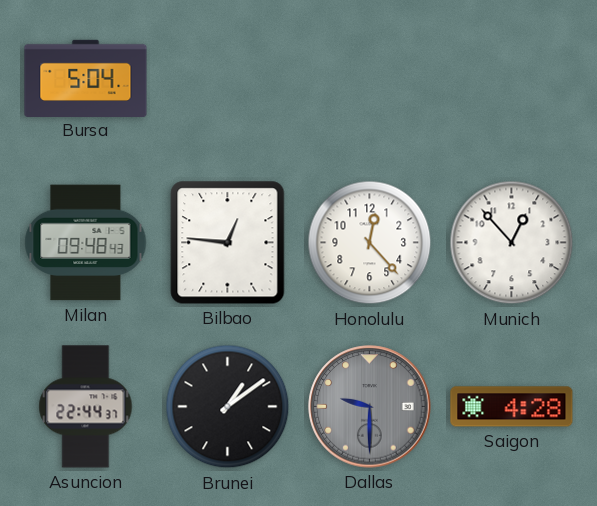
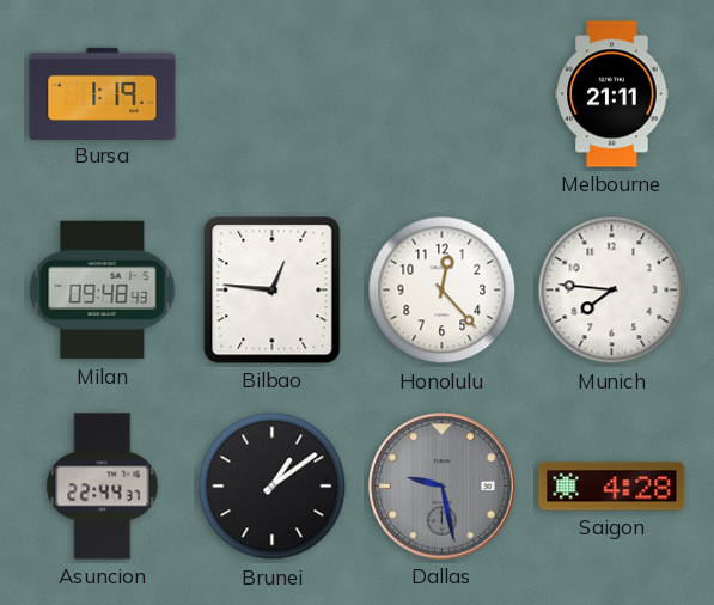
Bursa: 5:04 -> 1:19 (103, 93)
Melbourne: none -> 21:11 (612, 94)
Munich: 12:53 -> 7:46 (612, 291)
Dallas: 9:30 -> 9:28 (443, 487)
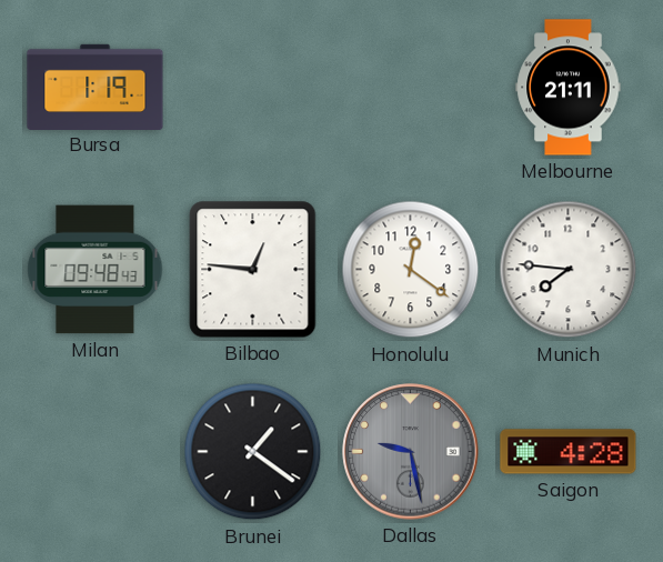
Honolulu: 12:23 -> 12:21 (411, 270)
Asuncion: 22:44 -> none (103, 487)
Brunei: 1:09 -> 1:21 (253, 452)
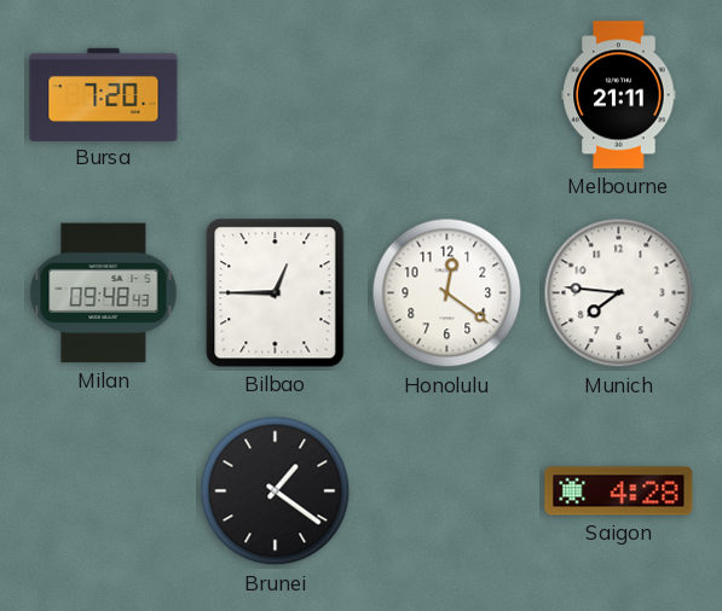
Bursa: 1:19 -> 7:20 (104, 94)
Bilbao: 12:46 -> 12:45 (276, 293)
Dallas: 9:28 -> none (411, 452)
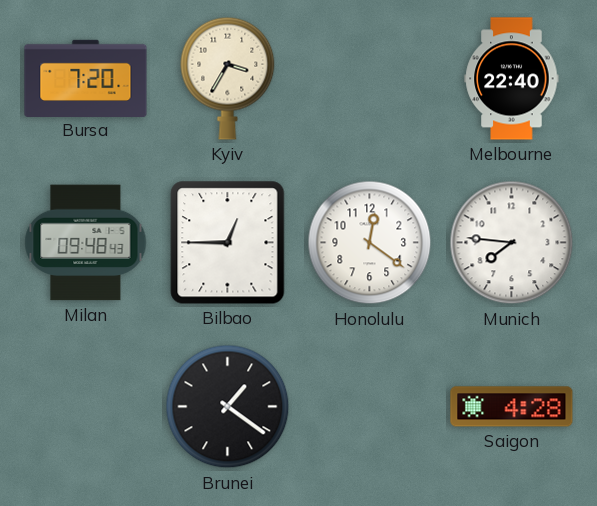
Kyiv: none -> 3:35 (228, 78)
Melbourne: 21:11 -> 22:40 (512, 79)
